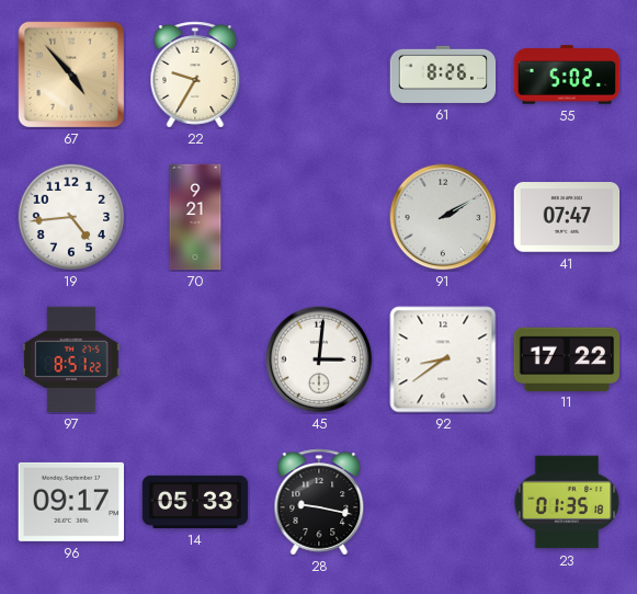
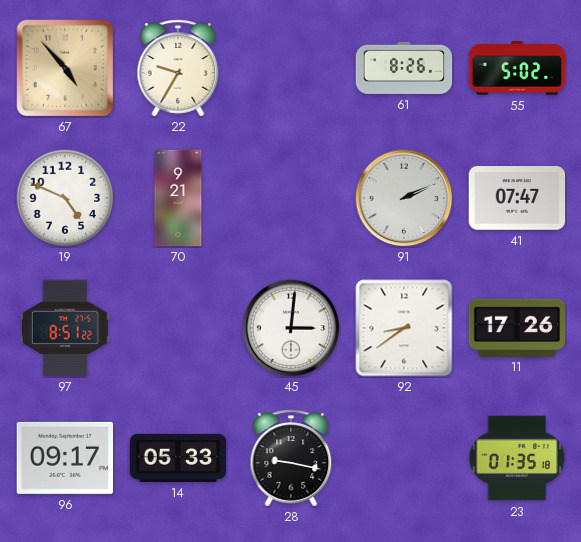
19: 4:44 -> 4:49 (65, 198)
91: 2:10 -> 2:11 (404, 198)
11: 17:22 -> 17:26 (517, 327)
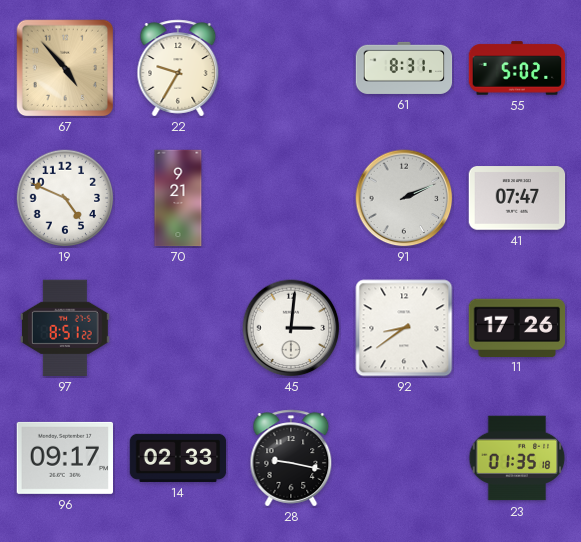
61: 8:26 -> 8:31 (404, 68)
14: 05:33 -> 02:33 (178, 458)
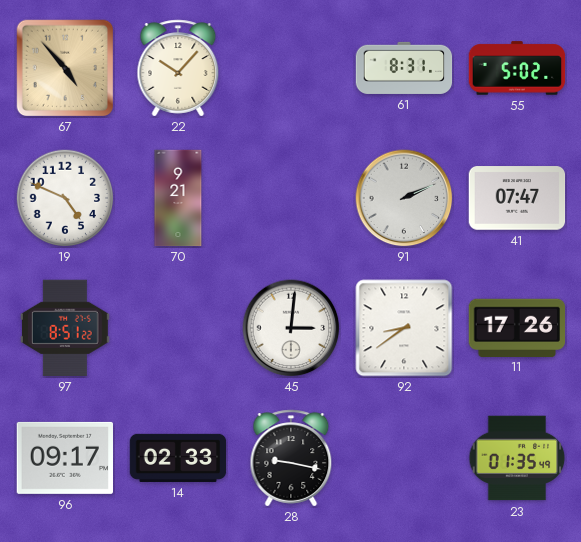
22: 9:35 -> 10:07 (178, 68)
23: 01:35:18 -> 01:35:49 (517, 458)
